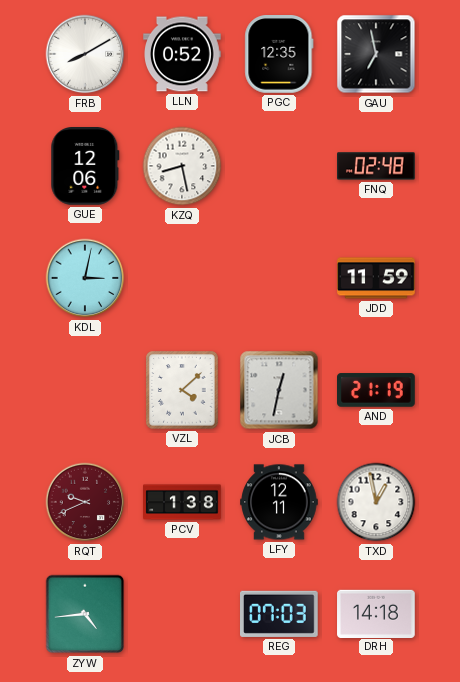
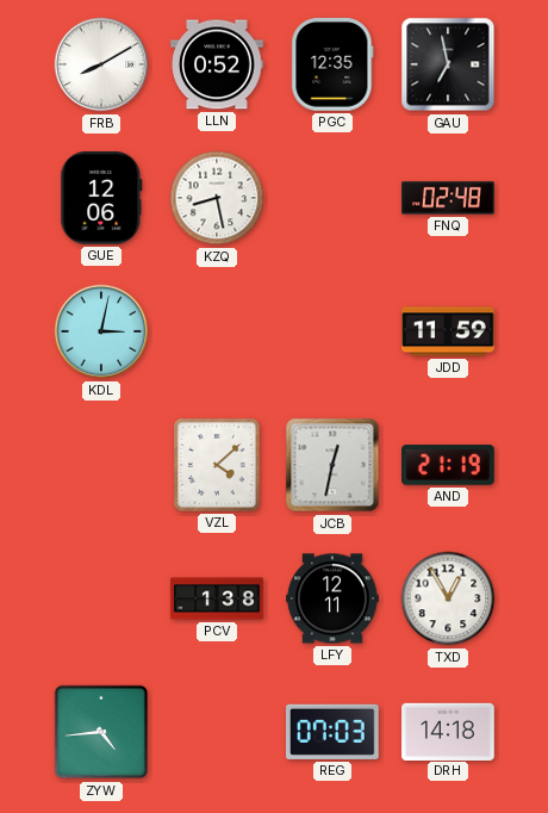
RQT: 9:41 -> none (85, 502)
TXD: 12:58 -> 12:55 (448, 598)
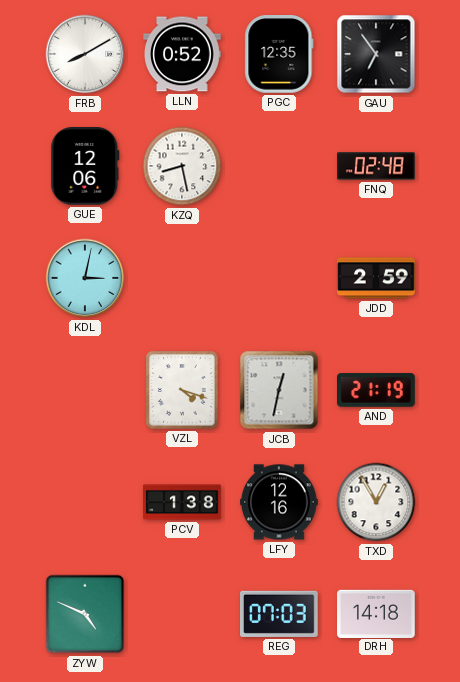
GAU: 6:58 -> 6:54 (376, 54)
JDD: 11:59 -> 2:59 (376, 278)
VZL: 4:08 -> 4:18 (183, 390)
LFY: 12:11 -> 12:16 (279, 502)
ZYW: 4:44 -> 4:49 (85, 614)
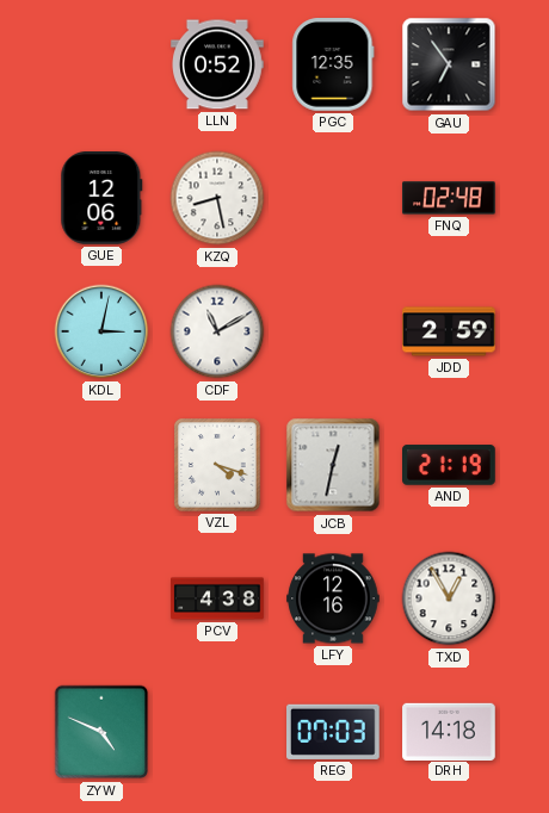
FRB: 8:10 -> none (85, 54)
CDF: none -> 11:10 (217, 331)
PCV: 1:38 -> 4:38 (217, 598)
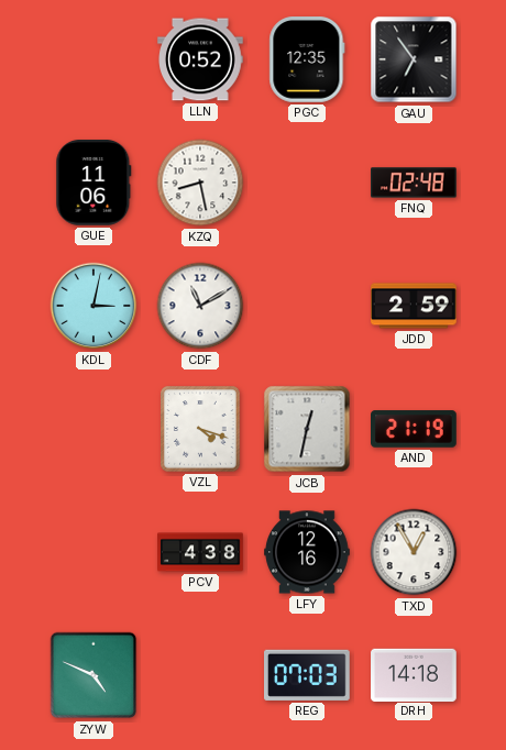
GUE: 12:06 -> 11:06 (94, 184)
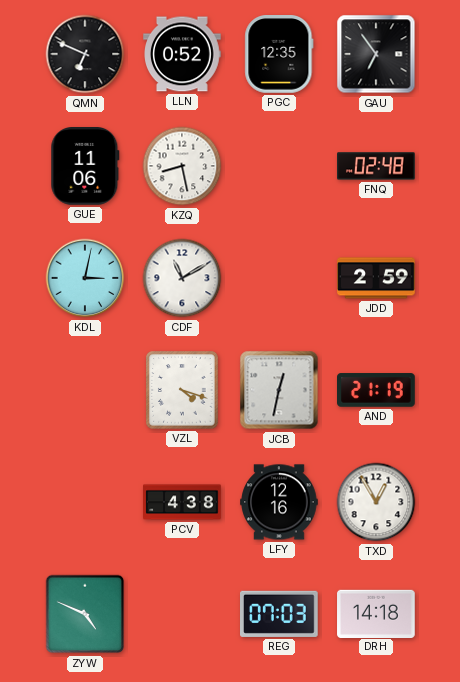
QMN: none -> 6:49 (85, 54)
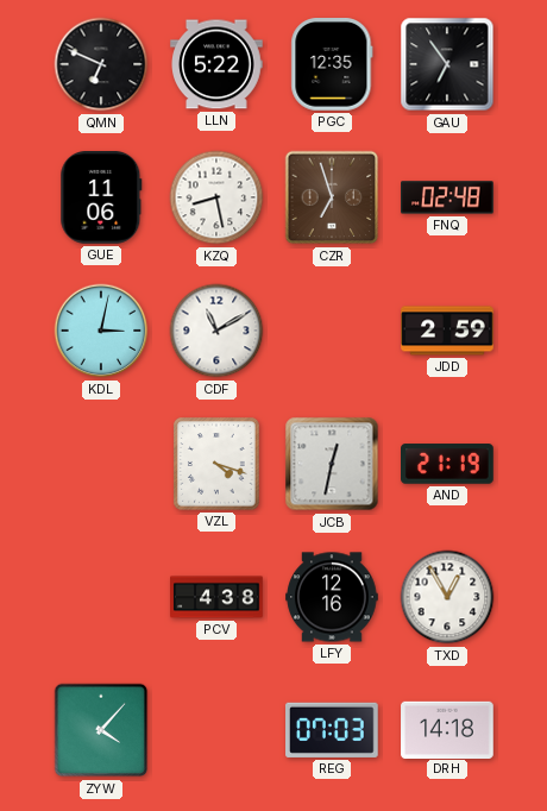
LLN: 0:52 -> 5:22 (216, 64)
CZR: none -> 6:57 (332, 197)
ZYW: 4:49 -> 4:07 (101, 730)
